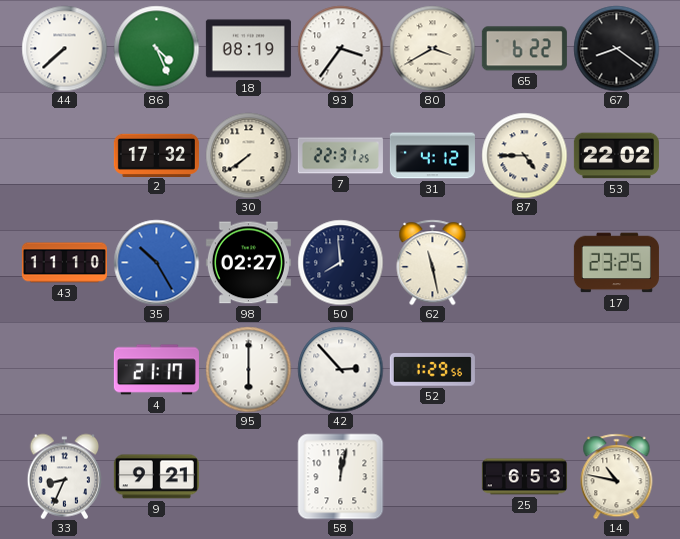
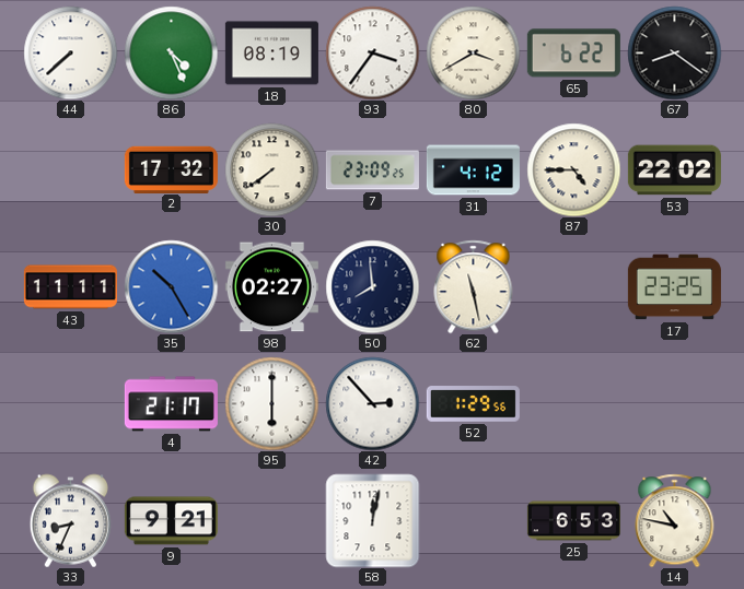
7: 22:31 -> 23:09 (372, 170)
43: 11:10 -> 11:11 (70, 287)
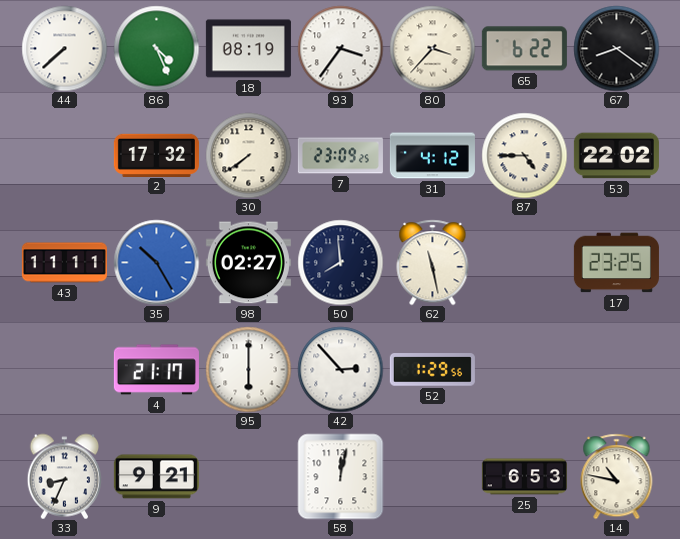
80: 3:40 -> 3:37 (432, 48)
